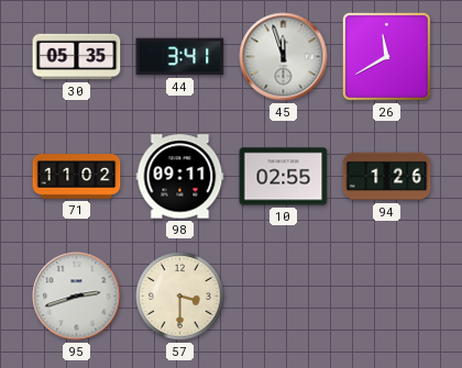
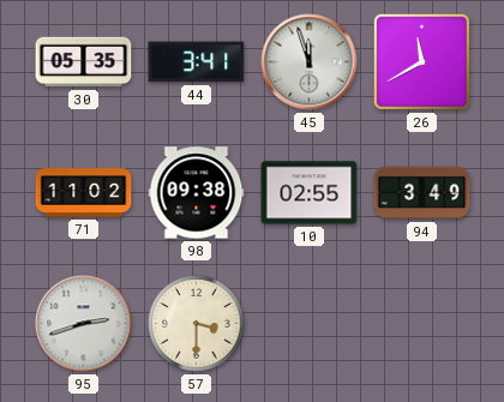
98: 09:11 -> 09:38 (197, 193)
94: 1:26 -> 3:49 (422, 193)
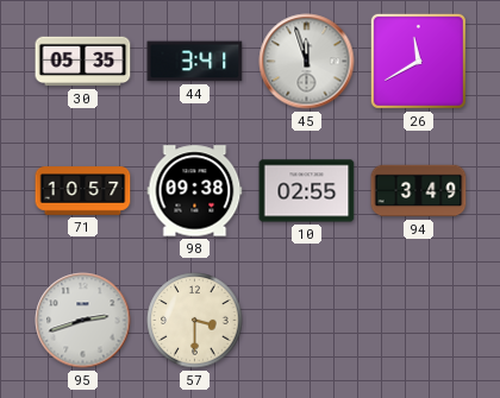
71: 11:02 -> 10:57 (83, 191)
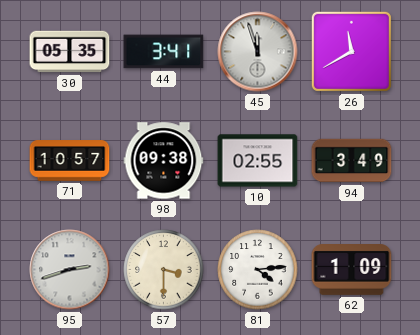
81: none -> 4:14 (258, 270)
62: none -> 1:09 (352, 270)
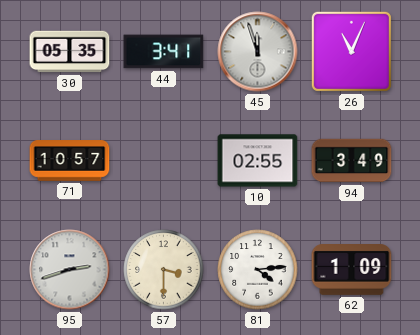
26: 11:40 -> 11:04 (351, 51)
98: 09:38 -> none (164, 161)
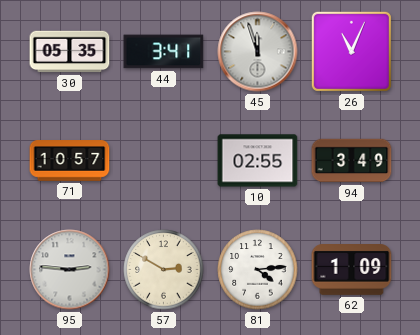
95: 2:42 -> 2:46 (70, 270)
57: 3:30 -> 2:50 (164, 270)
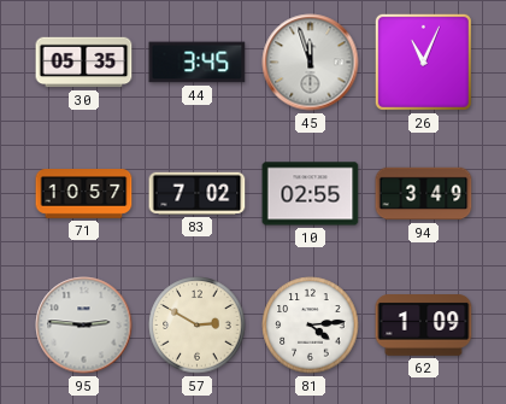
44: 3:41 -> 3:45 (198, 63)
83: none -> 7:02 (198, 193)
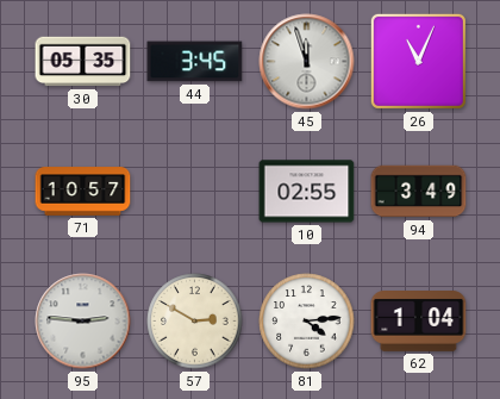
83: 7:02 -> none (198, 193)
62: 1:09 -> 1:04 (419, 322)
